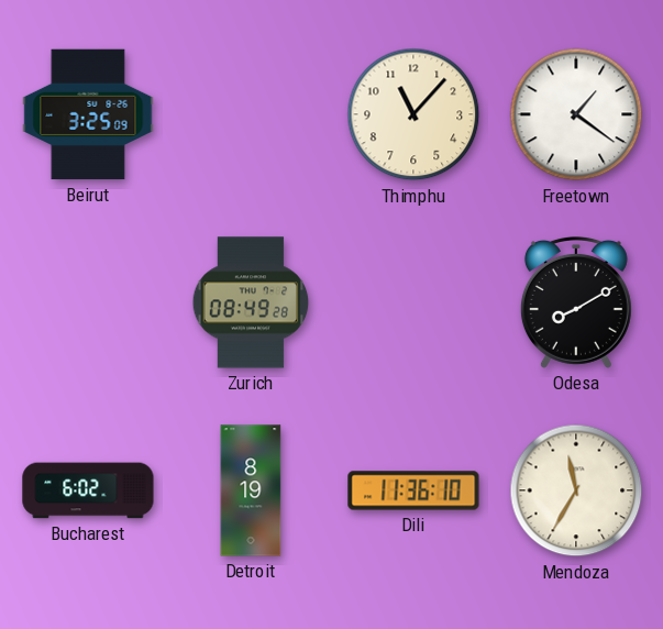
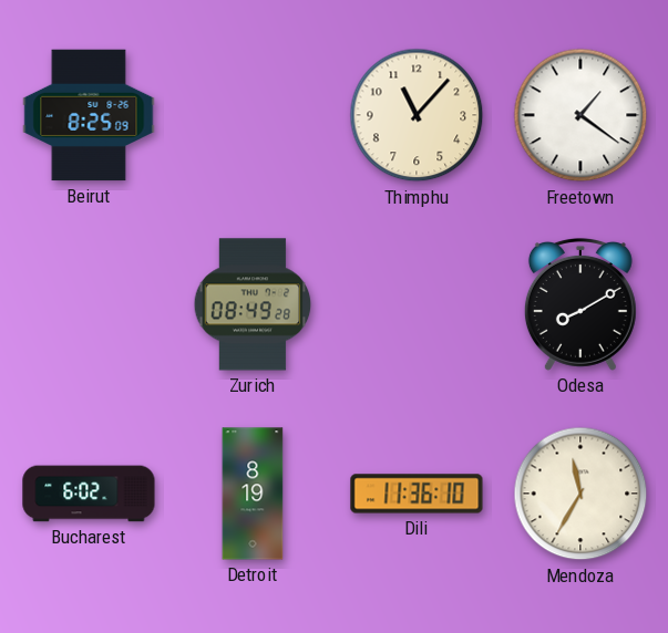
Beirut: 3:25 -> 8:25 (89, 115)
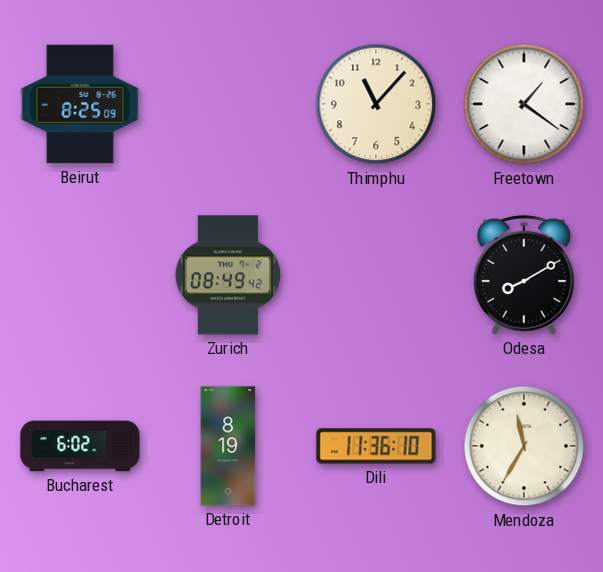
Zurich: 08:49:28 -> 08:49:42 (228, 275)
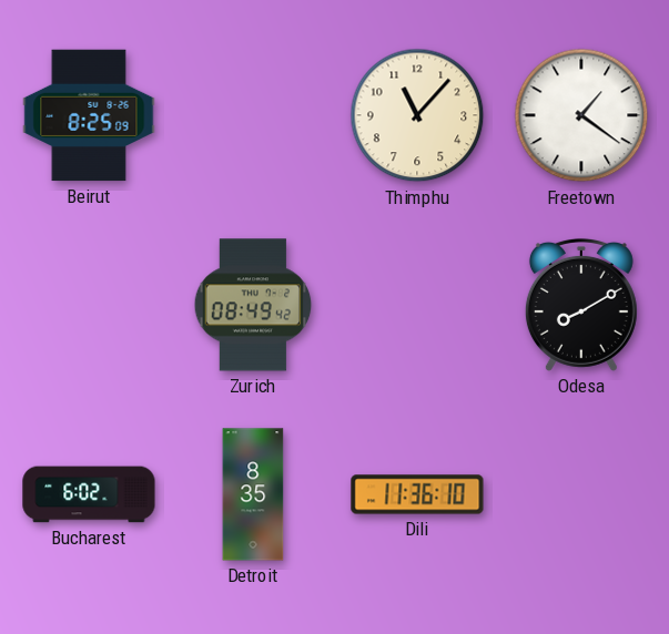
Detroit: 8:19 -> 8:35 (253, 494)
Mendoza: 11:35 -> none (524, 446)
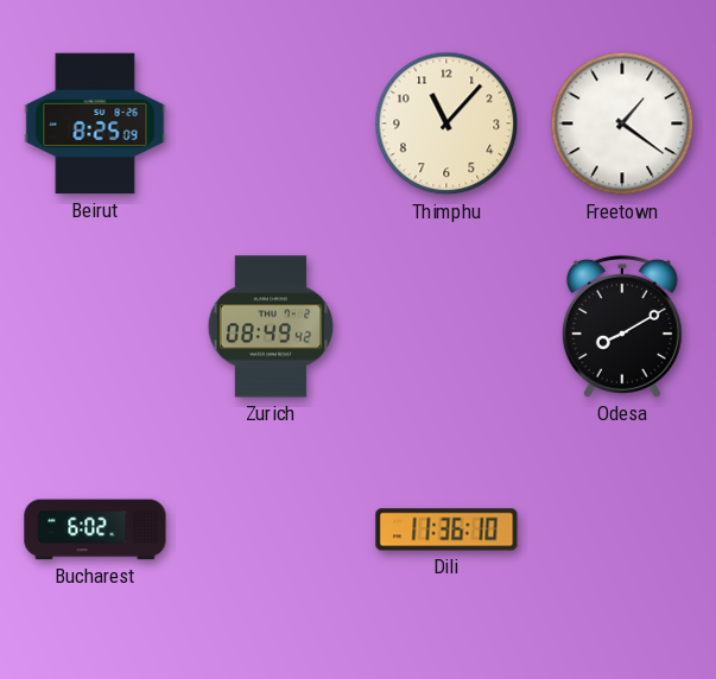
Detroit: 8:35 -> none (253, 494)
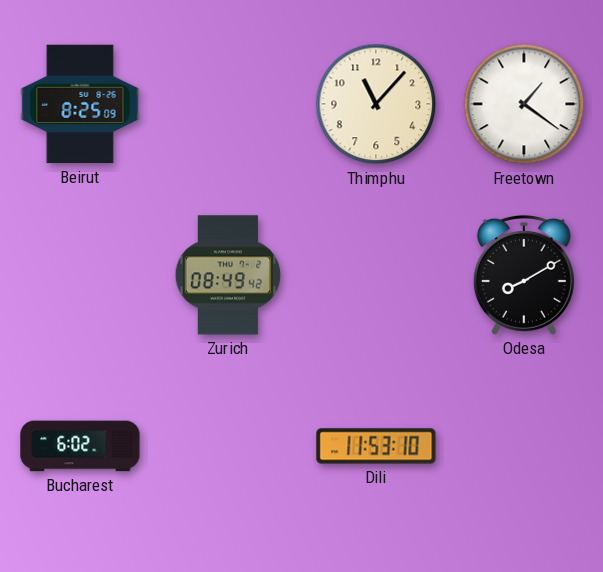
Dili: 11:36 -> 11:53 (376, 446)
